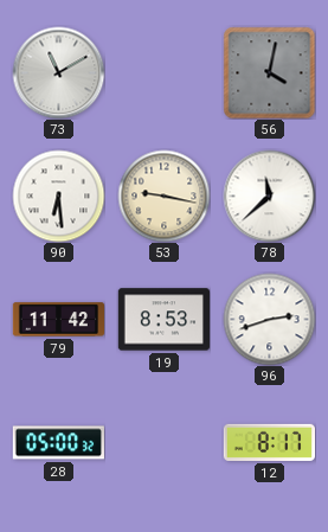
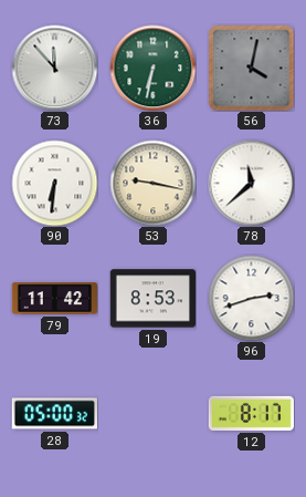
73: 11:10 -> 11:53 (54, 68)
36: none -> 6:32 (152, 68)
90: 6:29 -> 6:31 (54, 183)
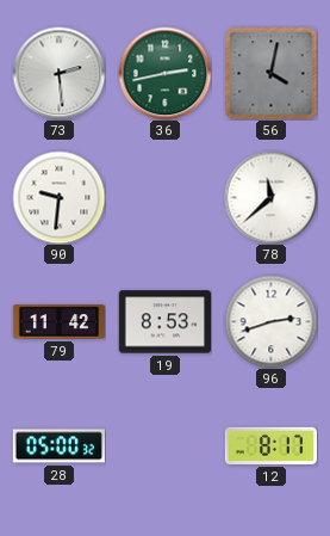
73: 11:53 -> 2:29 (58, 73)
36: 6:32 -> 2:43 (164, 73)
90: 6:31 -> 9:31 (58, 197)
53: 9:17 -> none (152, 183)
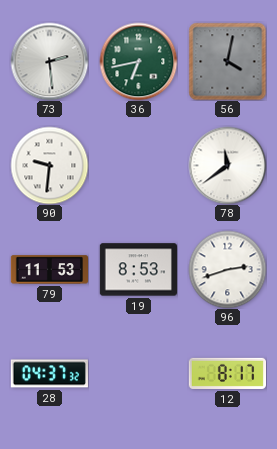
36: 2:43 -> 6:43 (138, 61)
78: 11:38 -> 11:39 (227, 165)
79: 11:42 -> 11:53 (49, 270)
28: 05:00 -> 04:37 (49, 374)
